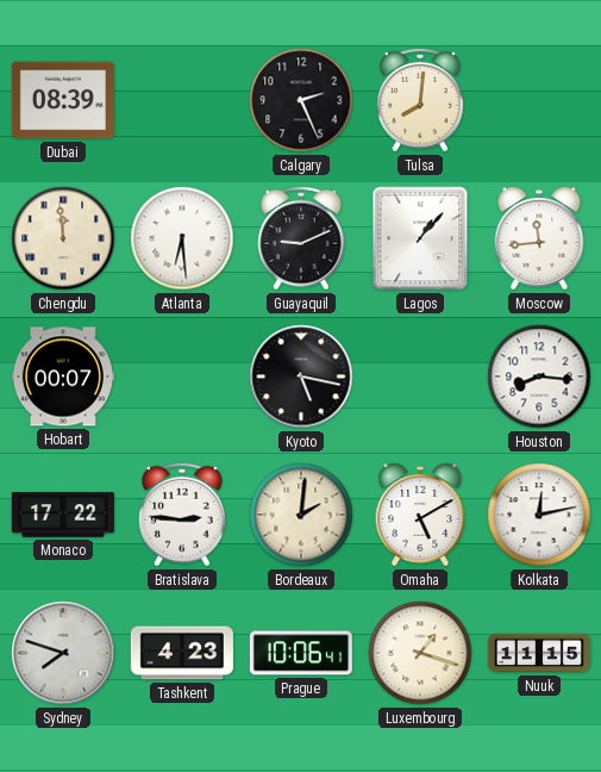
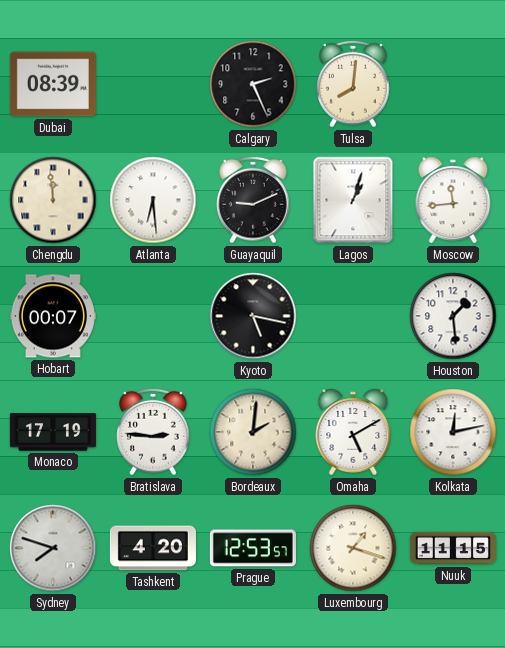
Lagos: 1:07 -> 1:03 (353, 200)
Houston: 8:16 -> 1:29 (453, 316)
Monaco: 17:22 -> 17:19 (53, 432)
Tashkent: 4:23 -> 4:20 (153, 548)
Prague: 10:06 -> 12:53 (253, 548)
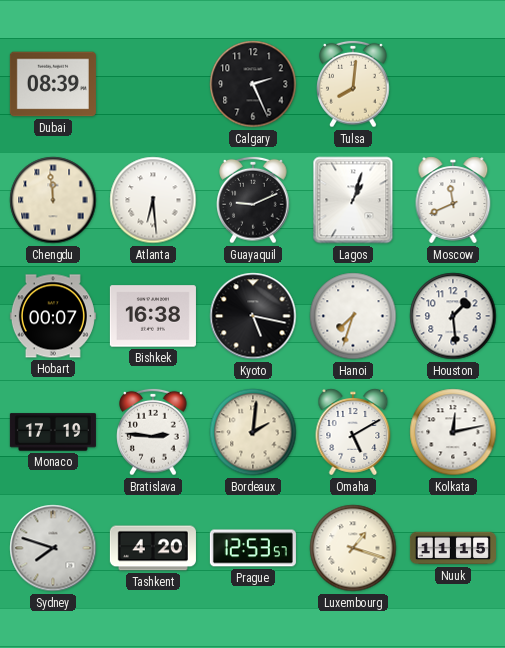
Moscow: 11:44 -> 11:41 (453, 200)
Bishkek: none -> 16:38 (153, 316)
Hanoi: none -> 7:33 (353, 316)
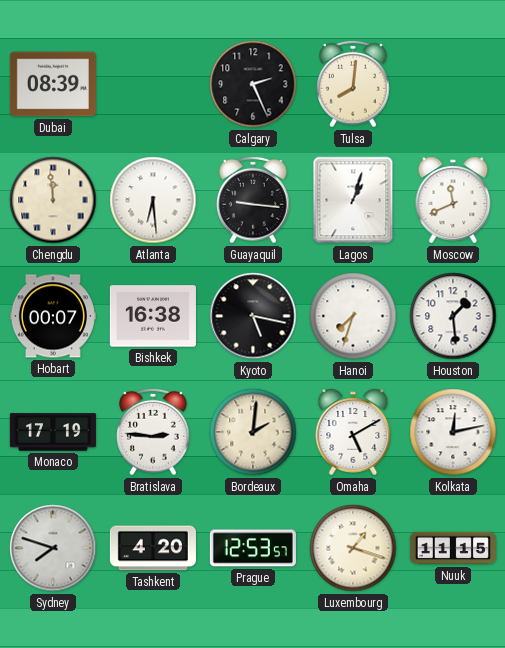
Guayaquil: 9:11 -> 9:16 (253, 200)
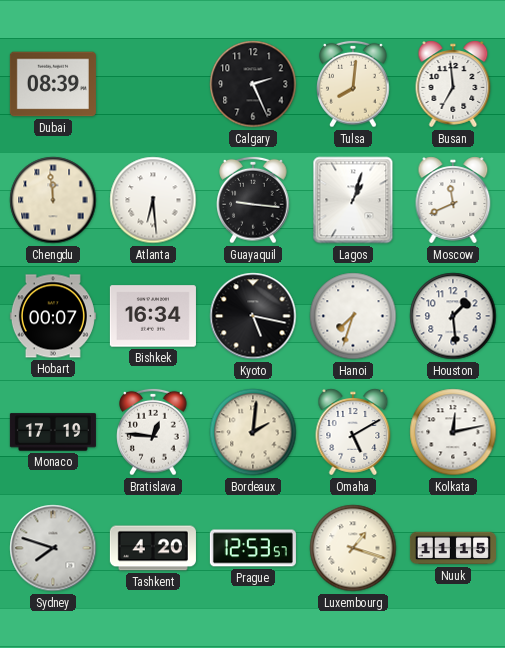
Busan: none -> 6:59 (453, 84)
Bishkek: 16:38 -> 16:34 (153, 316)
Bratislava: 2:46 -> 12:46 (153, 432)
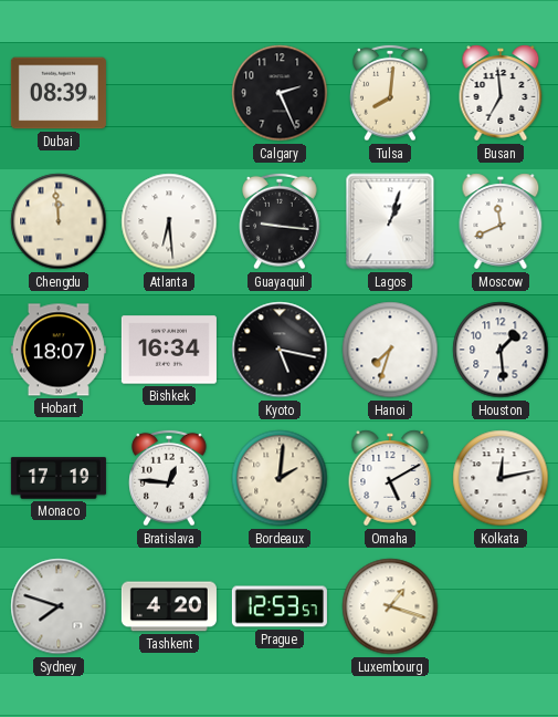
Hobart: 00:07 -> 18:07 (59, 350)
Nuuk: 11:15 -> none (453, 548)
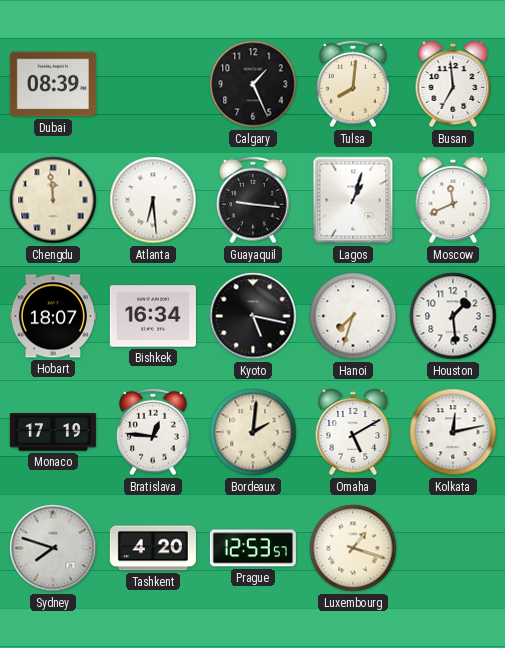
Calgary: 2:26 -> 1:26 (253, 84)
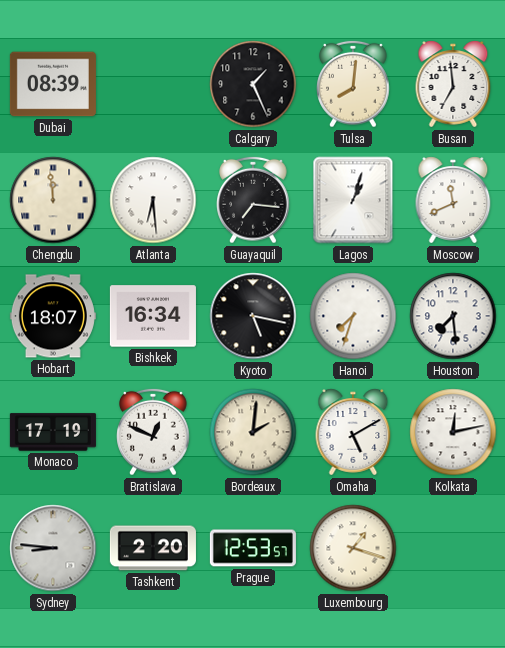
Guayaquil: 9:16 -> 7:16 (253, 200)
Houston: 1:29 -> 7:29 (453, 316)
Bratislava: 12:46 -> 12:49 (153, 432)
Sydney: 7:48 -> 8:46 (53, 548)
Tashkent: 4:20 -> 2:20 (153, 548)
